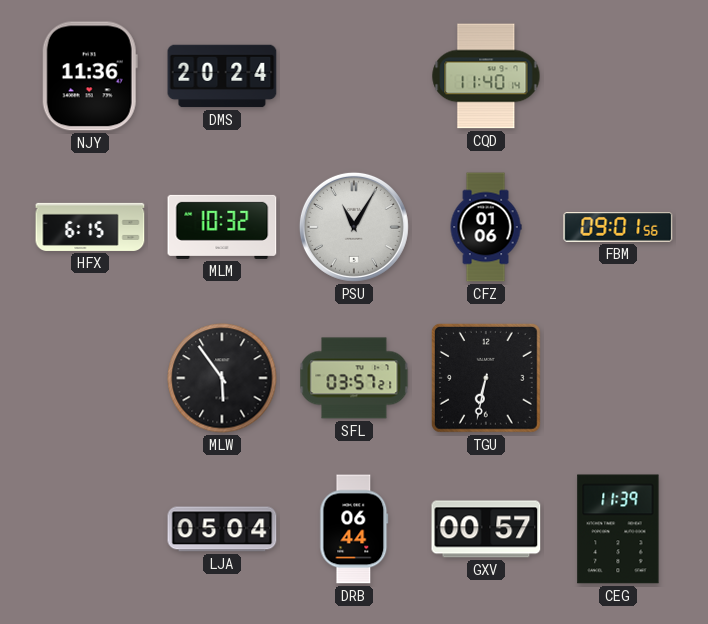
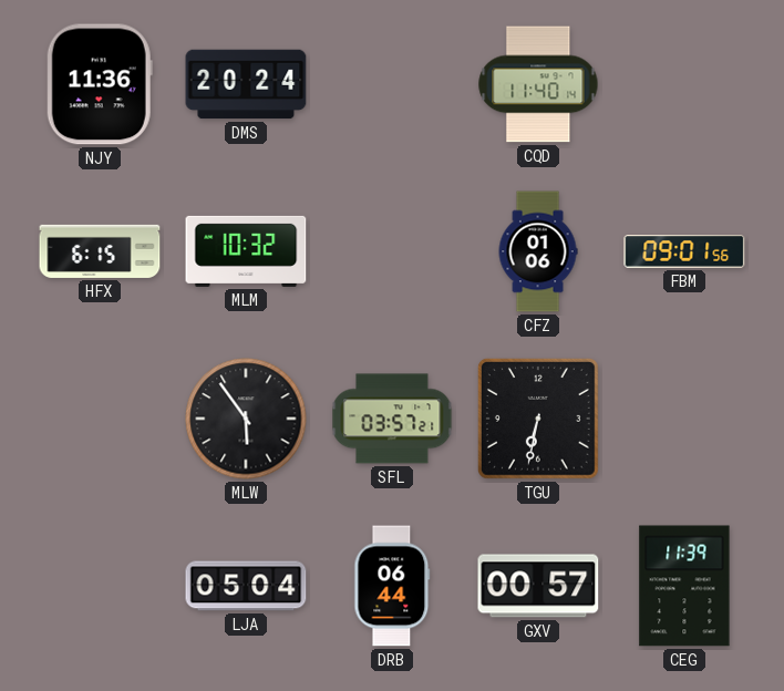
PSU: 11:05 -> none (354, 227)
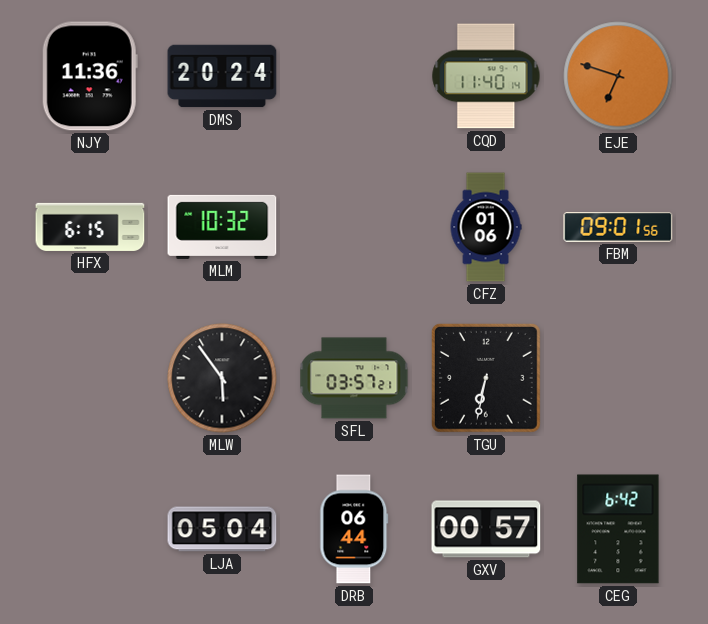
EJE: none -> 6:48 (618, 76)
CEG: 11:39 -> 6:42 (618, 529)
